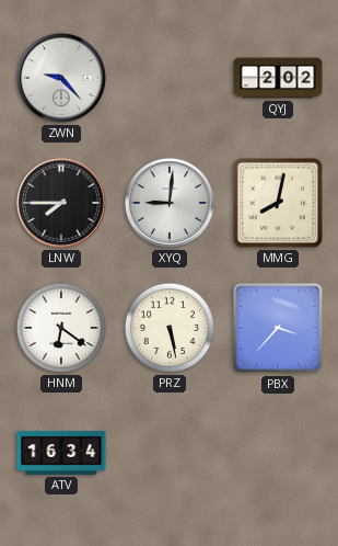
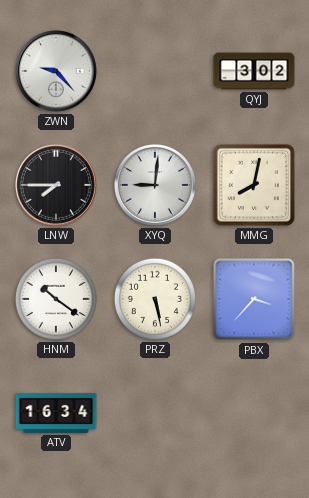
QYJ: 2:02 -> 3:02 (254, 71)
HNM: 6:21 -> 10:21 (56, 299)
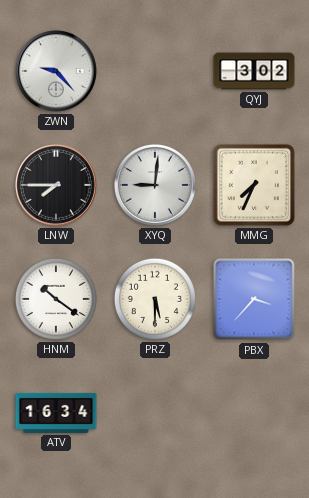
MMG: 8:02 -> 7:34 (254, 185)
PRZ: 5:28 -> 5:30 (155, 299)
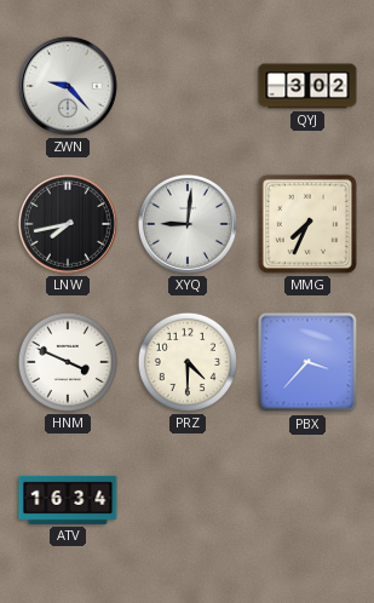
LNW: 7:45 -> 7:43 (68, 224)
HNM: 10:21 -> 3:49 (68, 362)
PRZ: 5:30 -> 4:30 (188, 362)
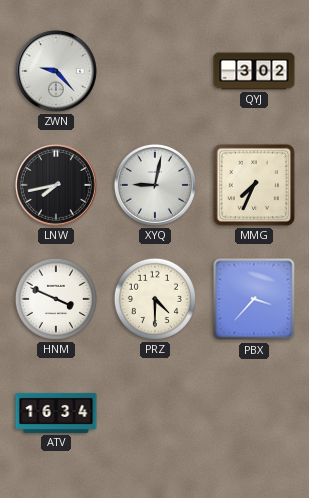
XYQ: 9:01 -> 9:02 (155, 185)
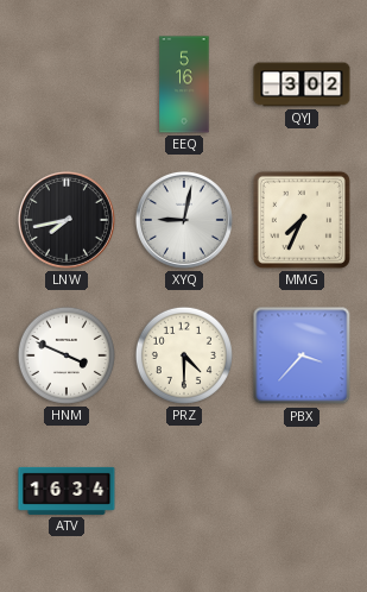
ZWN: 9:23 -> none (56, 71)
EEQ: none -> 5:16 (184, 84)
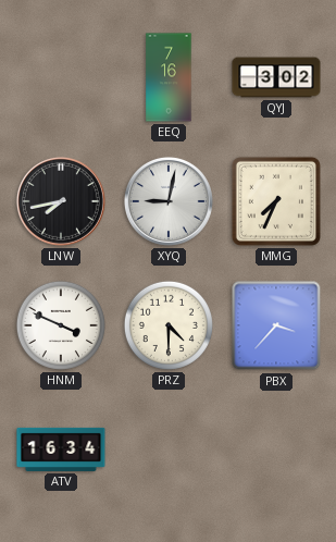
EEQ: 5:16 -> 7:16 (169, 77)
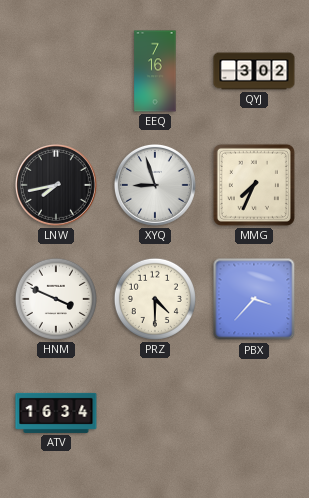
XYQ: 9:02 -> 8:57 (155, 185)
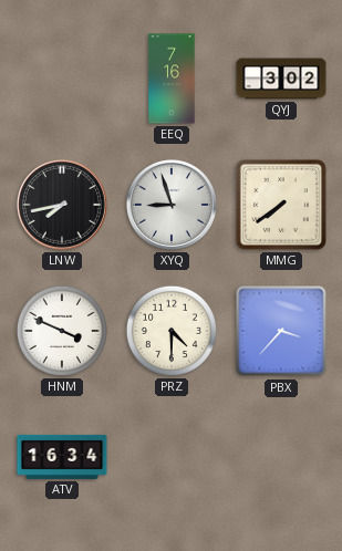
MMG: 7:34 -> 7:39 (281, 205)
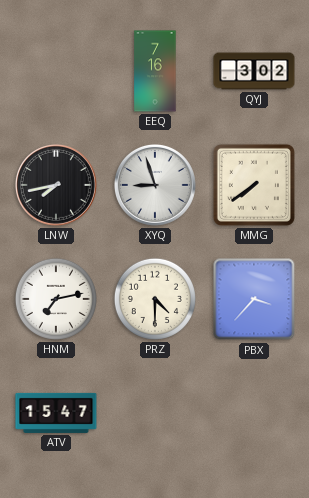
HNM: 3:49 -> 7:13 (56, 299)
ATV: 16:34 -> 15:47 (56, 413)
